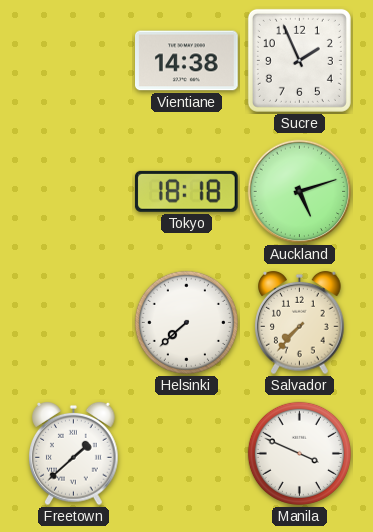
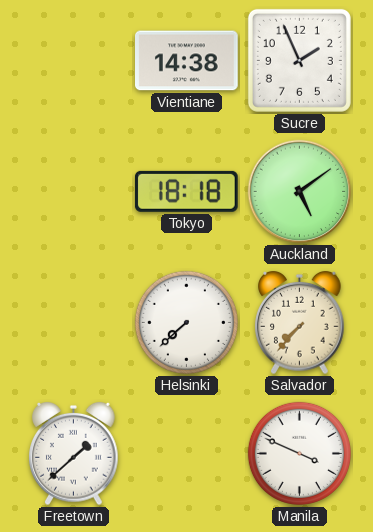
Auckland: 5:12 -> 5:09 (300, 192)
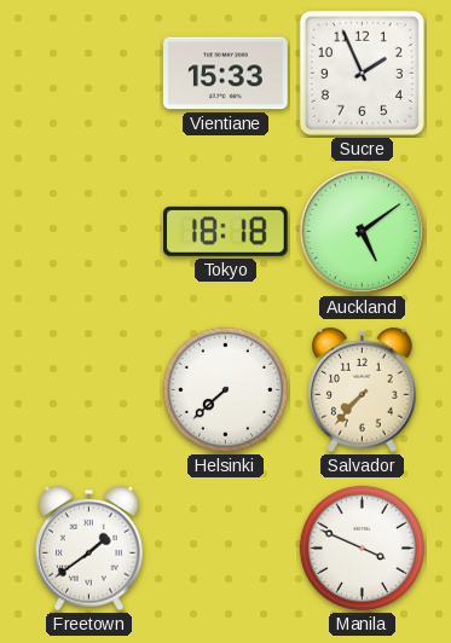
Vientiane: 14:38 -> 15:33 (226, 74)
Freetown: 1:38 -> 1:39 (89, 549)
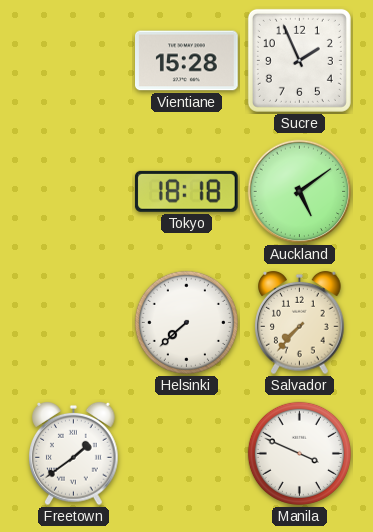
Vientiane: 15:33 -> 15:28 (187, 61)
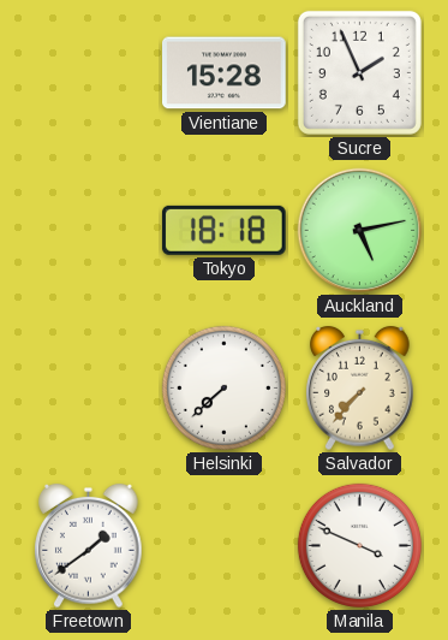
Auckland: 5:09 -> 5:13 (360, 231)
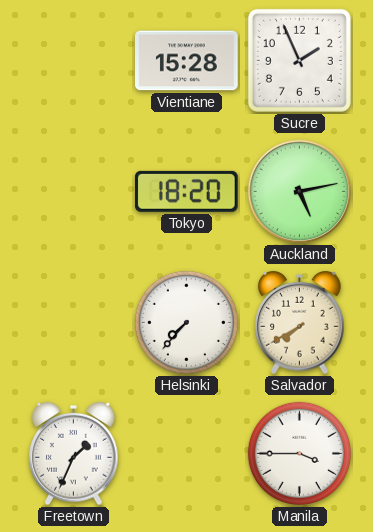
Tokyo: 18:18 -> 18:20 (186, 191)
Helsinki: 7:38 -> 7:37 (186, 322)
Salvador: 7:37 -> 7:40 (300, 323)
Freetown: 1:39 -> 1:34 (74, 454)
Manila: 3:49 -> 3:45 (299, 453)
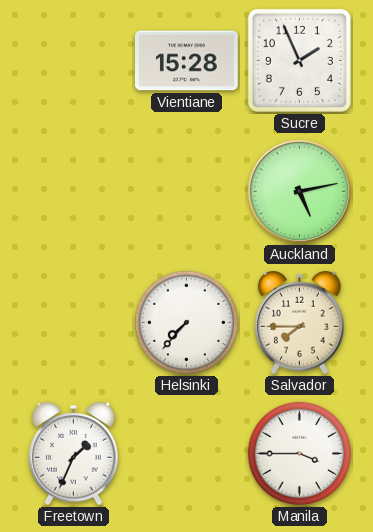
Tokyo: 18:20 -> none (186, 191)
Salvador: 7:40 -> 7:45 (300, 323)
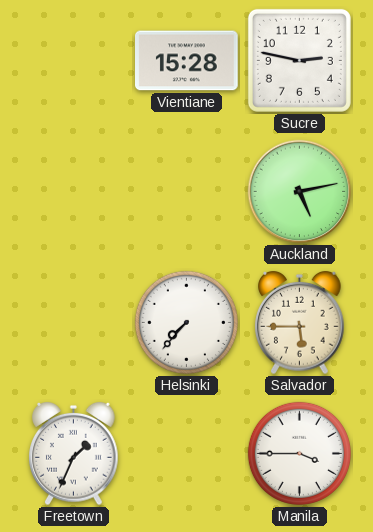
Sucre: 1:56 -> 2:47 (299, 60)
Salvador: 7:45 -> 5:45 (300, 323)
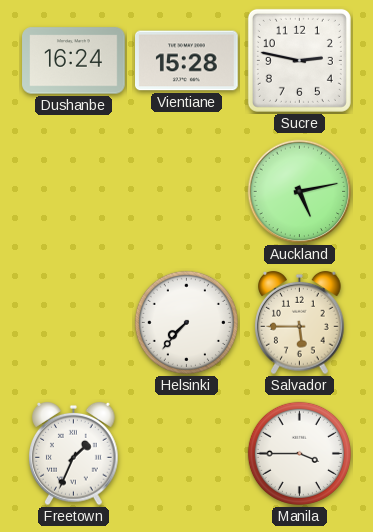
Dushanbe: none -> 16:24 (74, 61)
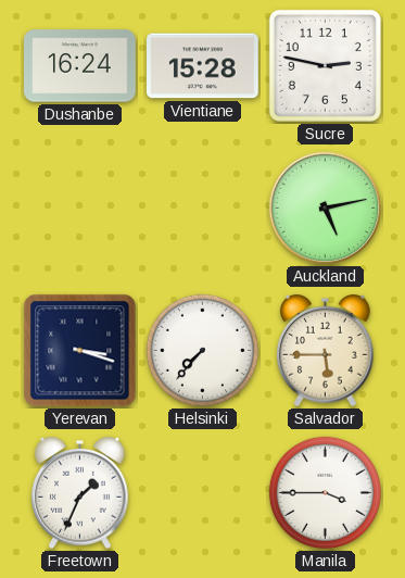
Yerevan: none -> 3:18 (80, 351)
